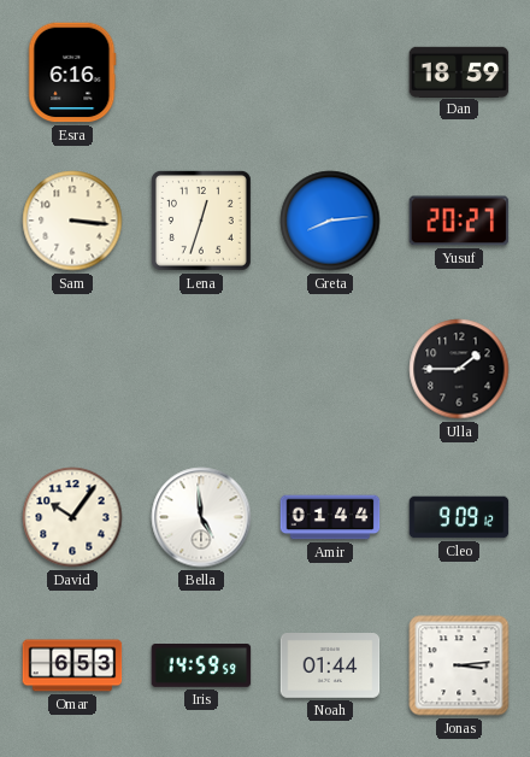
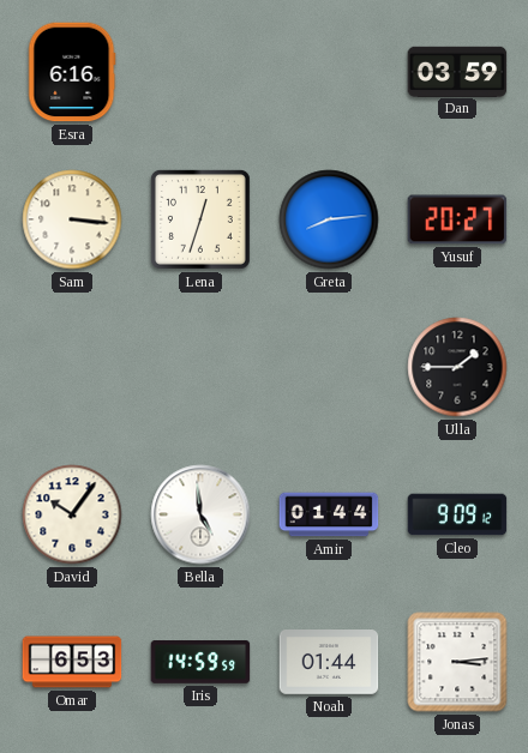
Dan: 18:59 -> 03:59 (457, 71)
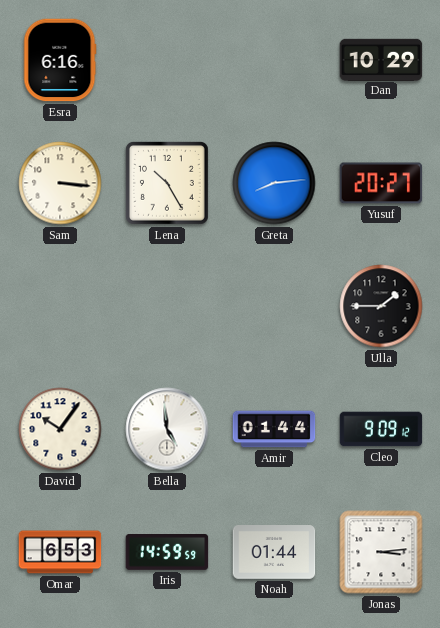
Dan: 03:59 -> 10:29 (381, 59)
Lena: 12:33 -> 10:25 (167, 183)
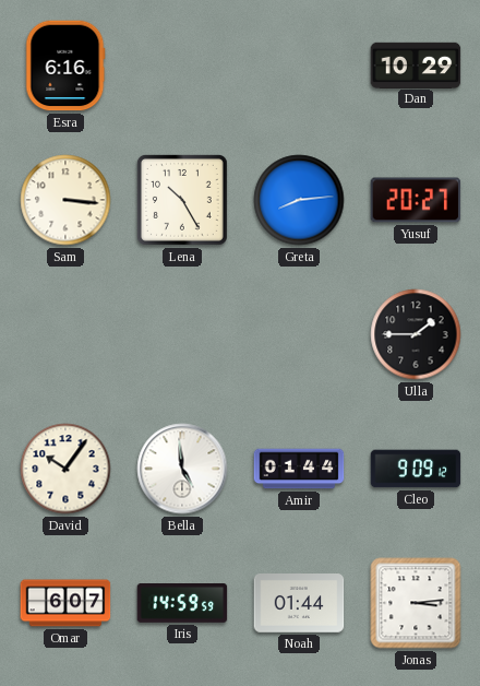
Omar: 6:53 -> 6:07 (65, 603)
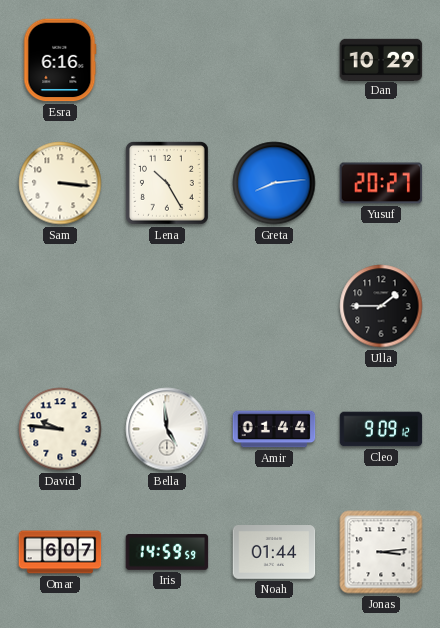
David: 10:06 -> 9:46 (60, 429)
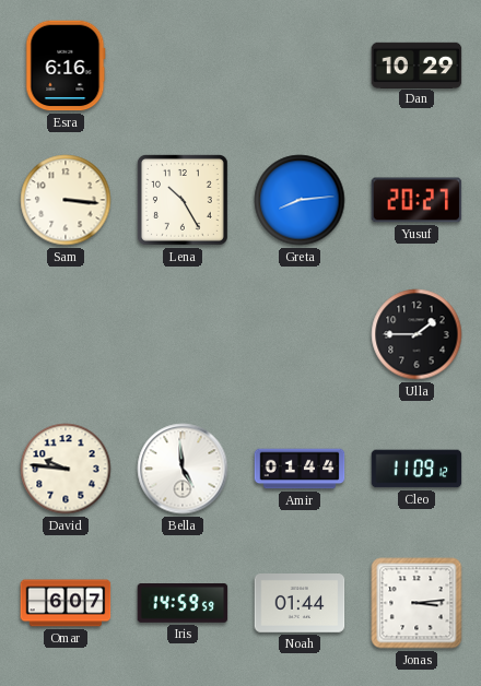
Cleo: 9:09 -> 11:09 (417, 469)
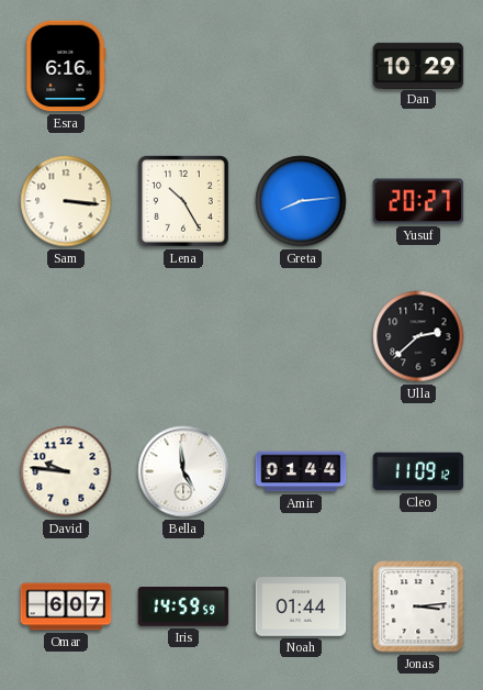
Ulla: 1:45 -> 2:38 (418, 336)
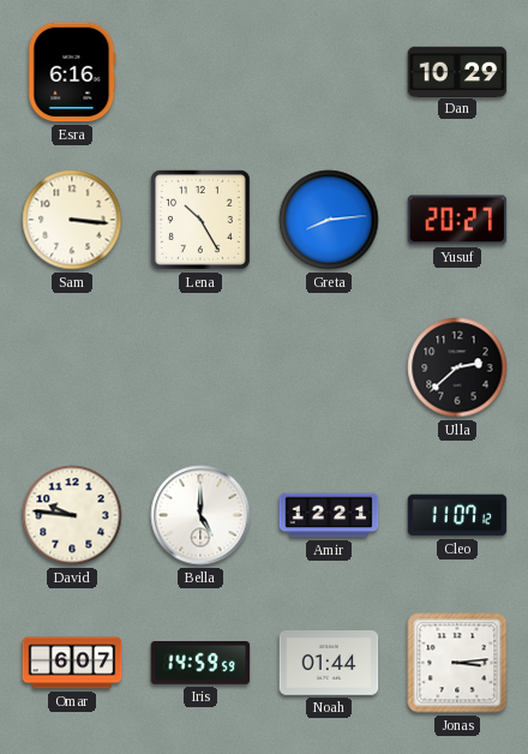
Bella: 4:59 -> 5:00 (200, 515)
Amir: 01:44 -> 12:21 (329, 515)
Cleo: 11:09 -> 11:07 (457, 515)
